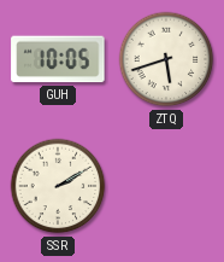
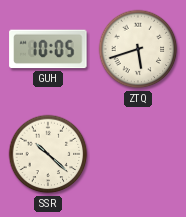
SSR: 2:10 -> 10:22 (48, 154)
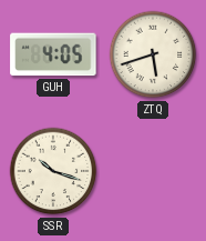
GUH: 10:05 -> 4:05 (53, 54)
SSR: 10:22 -> 10:18 (53, 171)
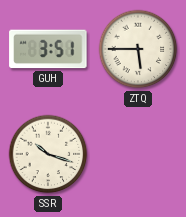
GUH: 4:05 -> 3:51 (48, 49)
ZTQ: 5:42 -> 5:45 (138, 49)
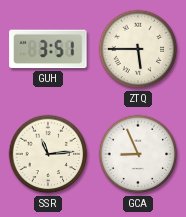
SSR: 10:18 -> 11:14 (48, 154)
GCA: none -> 8:56 (138, 154)
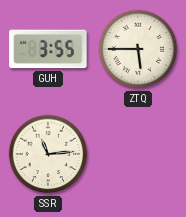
GUH: 3:51 -> 3:55 (48, 49)
GCA: 8:56 -> none (138, 154)
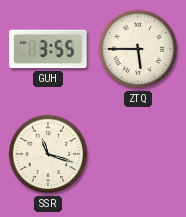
SSR: 11:14 -> 11:18 (48, 154)
